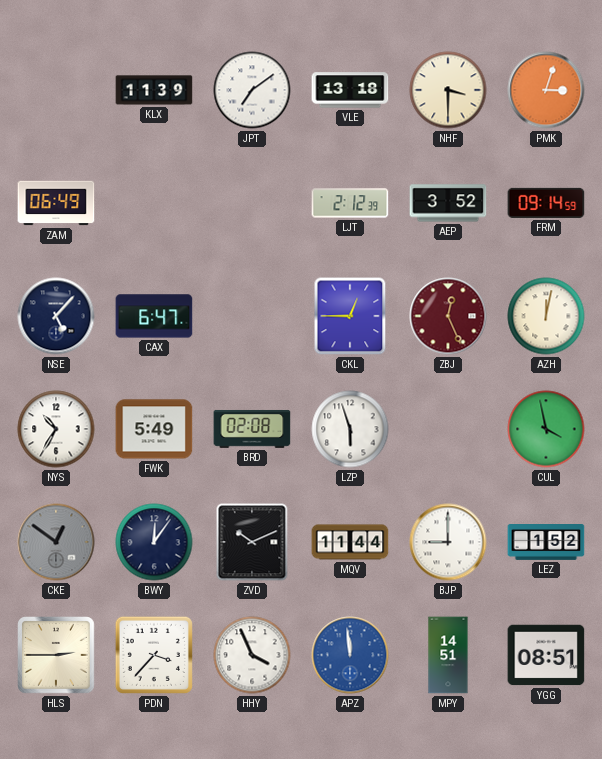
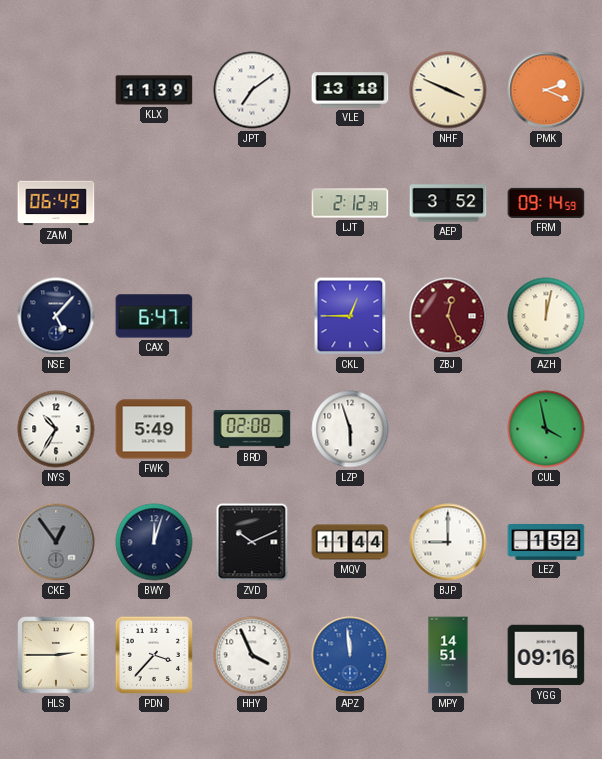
NHF: 3:30 -> 3:49 (448, 90)
PMK: 3:03 -> 2:19 (546, 90)
CKE: 12:51 -> 12:54 (56, 542)
BWY: 12:06 -> 12:03 (154, 542)
YGG: 08:51 -> 09:16 (546, 655)
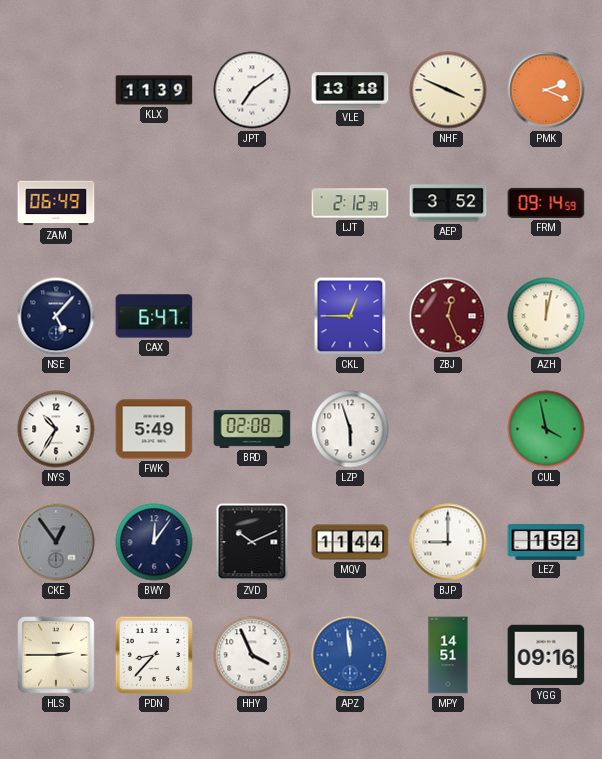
BWY: 12:03 -> 12:06 (154, 542)
PDN: 3:37 -> 8:37 (154, 655)
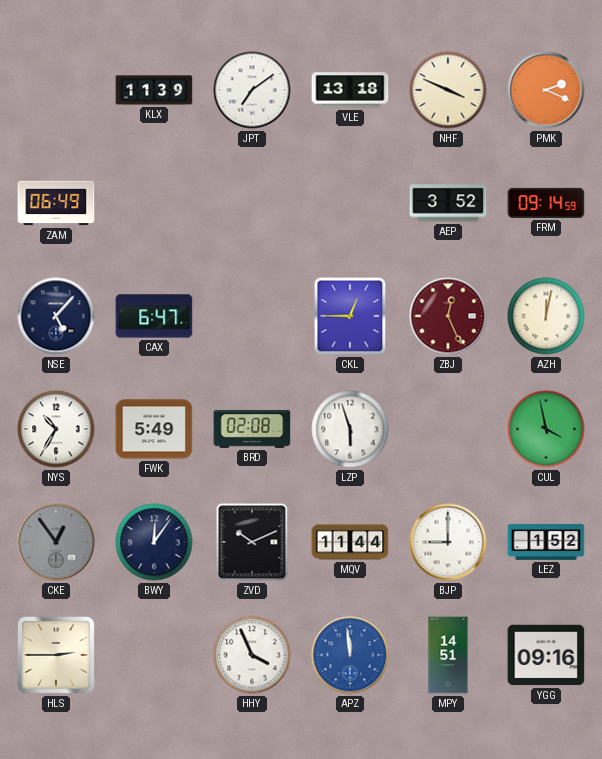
LJT: 2:12 -> none (350, 203)
PDN: 8:37 -> none (154, 655)
